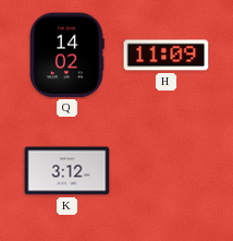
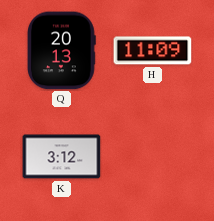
Q: 14:02 -> 20:13 (62, 51)
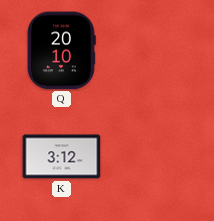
Q: 20:13 -> 20:10 (62, 51)
H: 11:09 -> none (153, 51)
